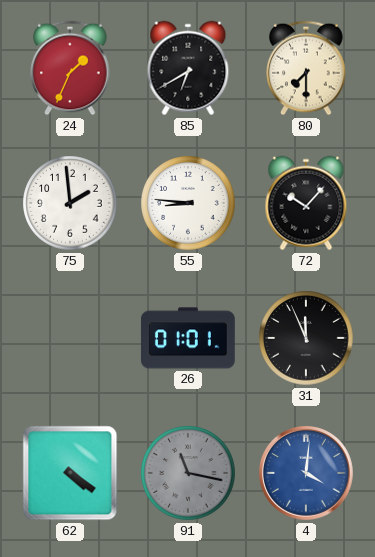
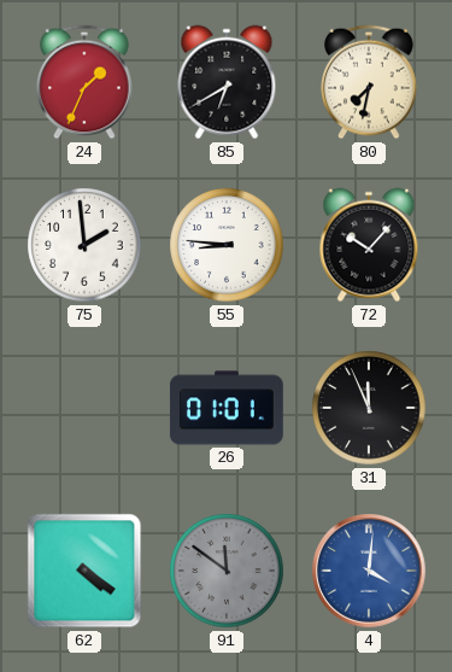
80: 7:30 -> 7:32 (369, 82)
91: 11:17 -> 11:51 (227, 571)
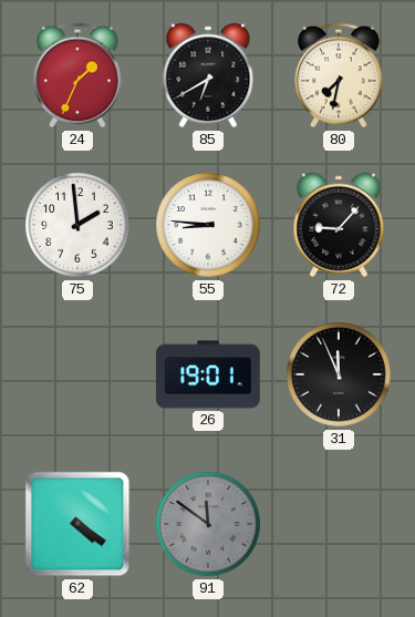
72: 10:07 -> 9:07 (339, 225)
26: 01:01 -> 19:01 (208, 374)
4: 4:01 -> none (370, 572)
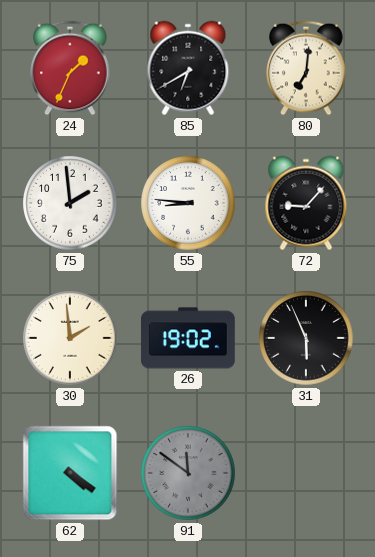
80: 7:32 -> 7:01 (306, 68)
30: none -> 1:59 (70, 338)
26: 19:01 -> 19:02 (188, 338)
31: 11:56 -> 5:56 (306, 338)
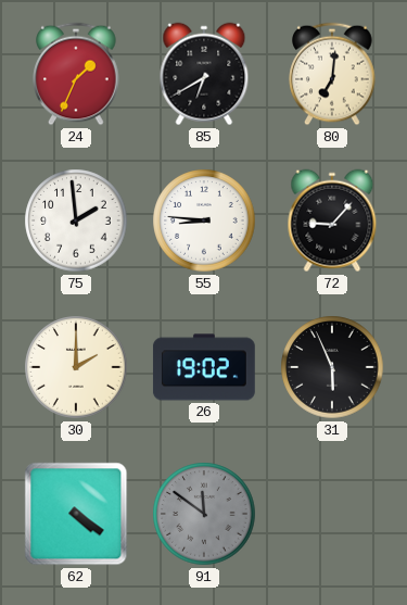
30: 1:59 -> 2:00 (76, 367)
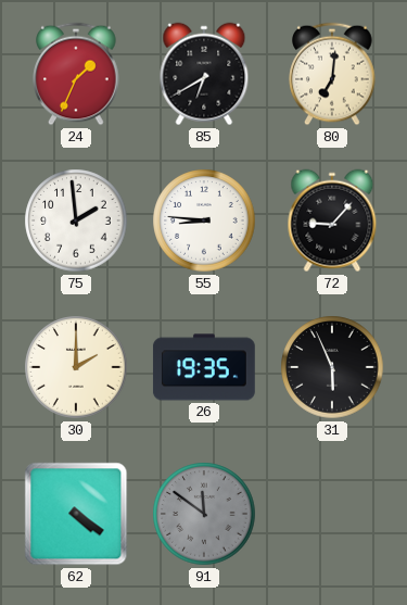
26: 19:02 -> 19:35 (204, 367)
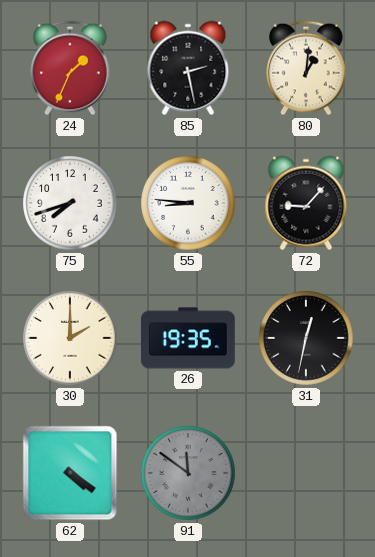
85: 6:40 -> 2:28 (188, 68)
80: 7:01 -> 1:01 (306, 68)
75: 1:59 -> 7:42 (70, 203)
31: 5:56 -> 12:32 (306, 338)
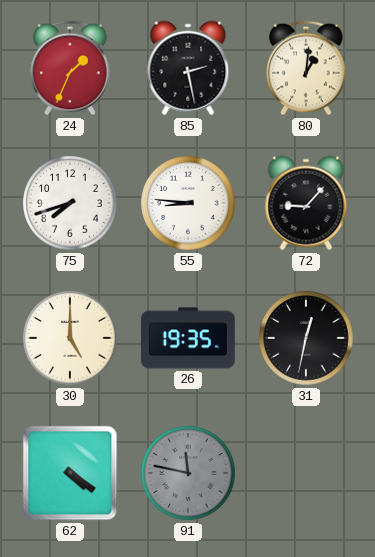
30: 2:00 -> 5:00 (70, 338)
91: 11:51 -> 11:47 (188, 473)
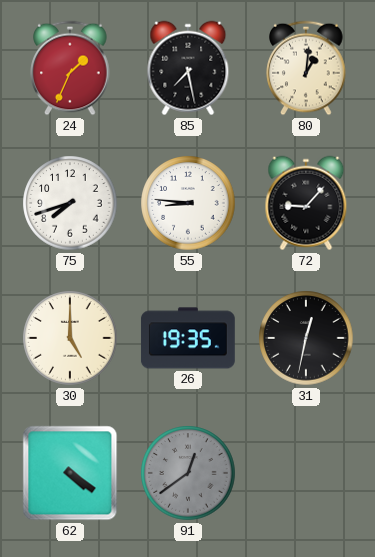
85: 2:28 -> 7:28 (188, 68)
91: 11:47 -> 12:39 (188, 473)
